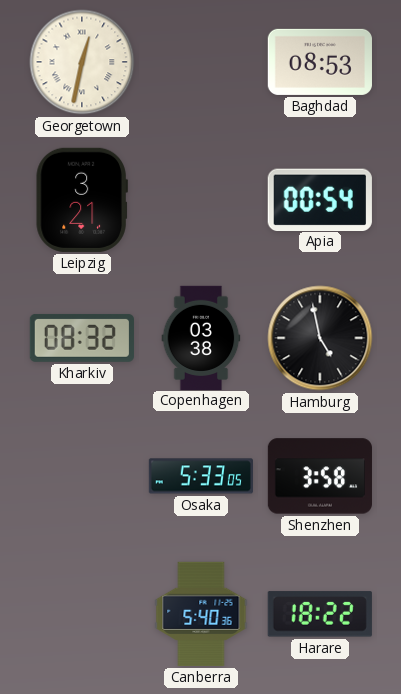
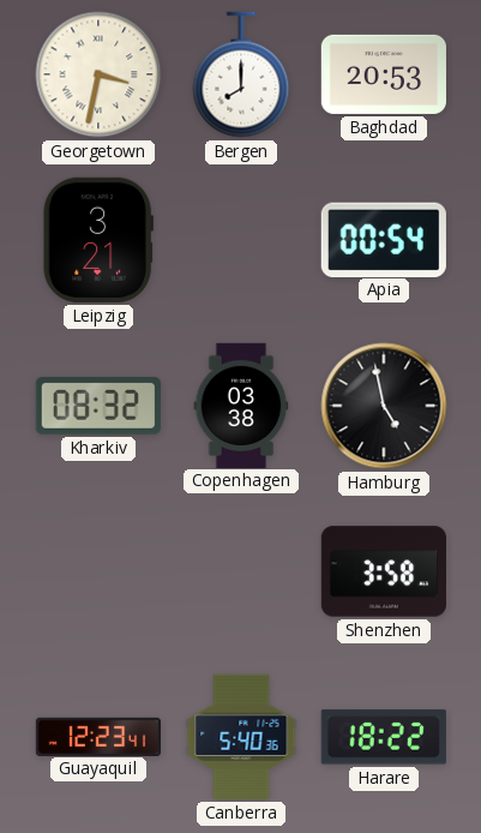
Georgetown: 12:32 -> 3:32 (98, 74)
Bergen: none -> 8:00 (241, 74)
Baghdad: 08:53 -> 20:53 (384, 74)
Osaka: 5:33 -> none (201, 476)
Guayaquil: none -> 12:23 (97, 736)
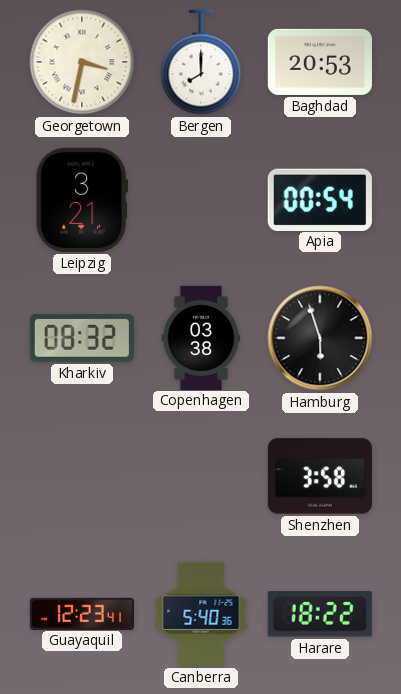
Hamburg: 4:58 -> 5:57 (320, 338)
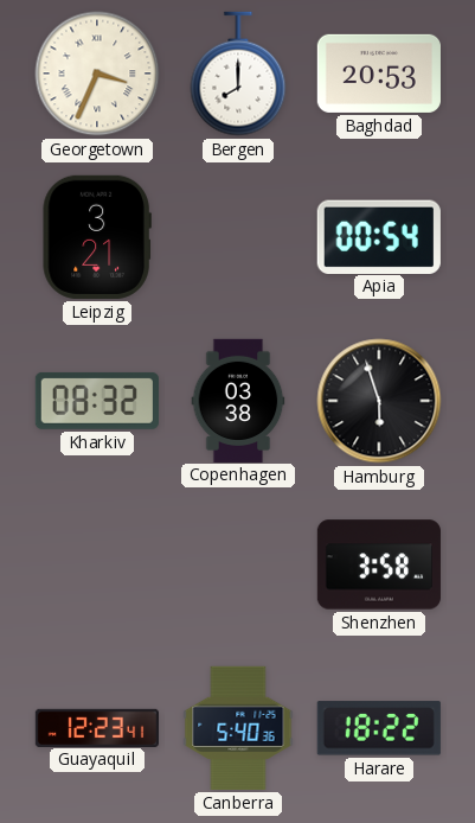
Georgetown: 3:32 -> 3:34 (97, 74)
